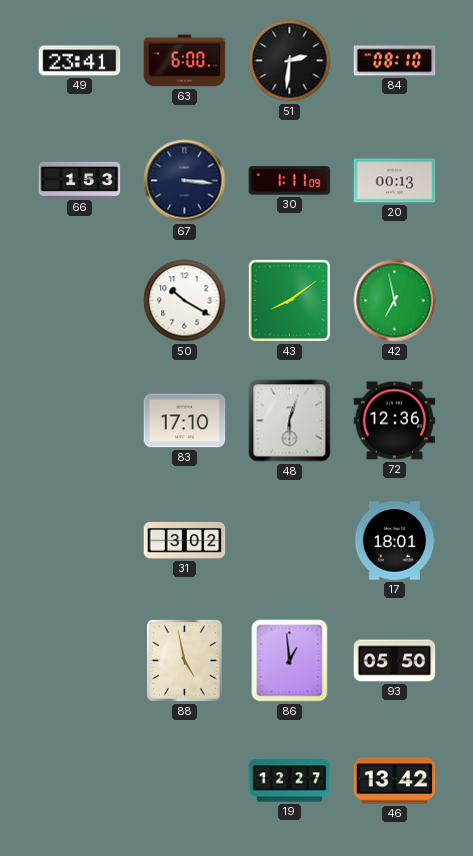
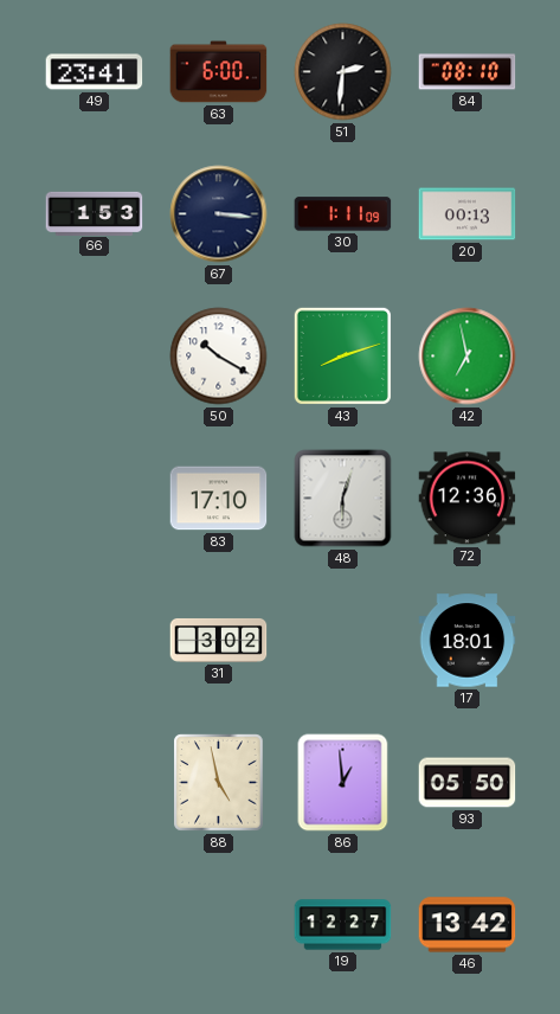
43: 8:09 -> 8:12 (342, 355)
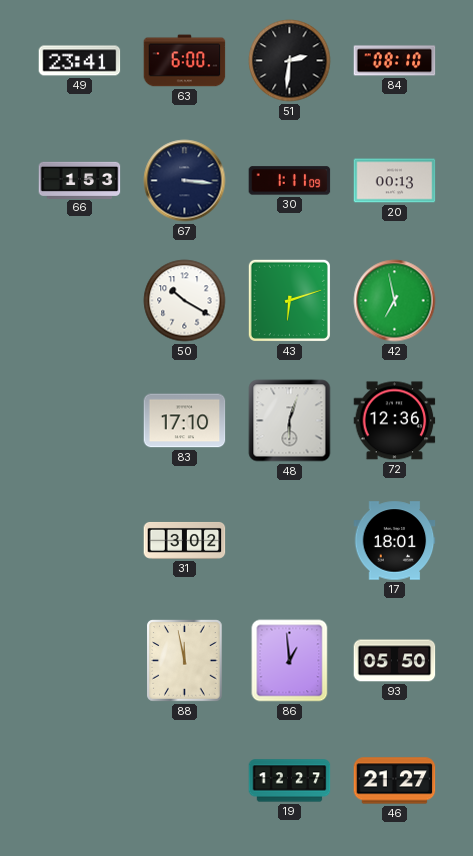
43: 8:12 -> 6:12 (289, 300)
88: 4:58 -> 11:58 (185, 661)
46: 13:42 -> 21:27 (395, 781)
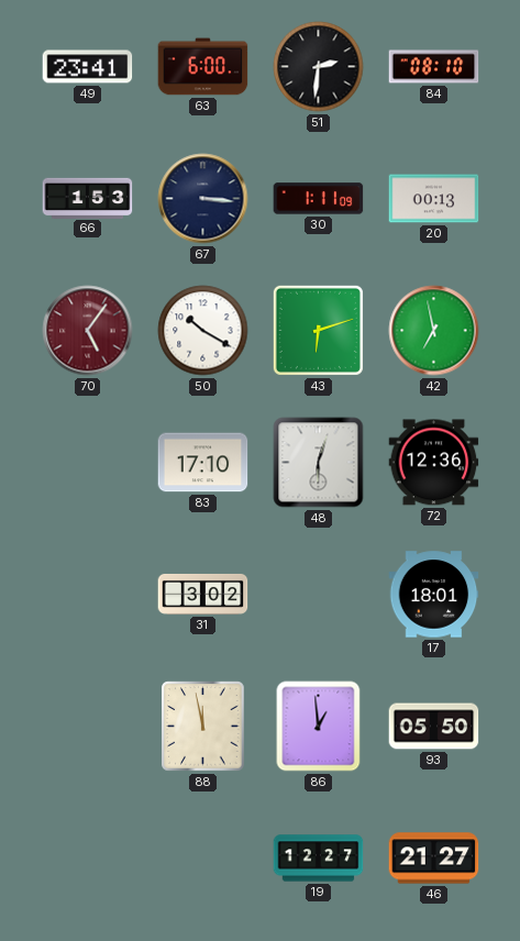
70: none -> 5:06 (88, 331)
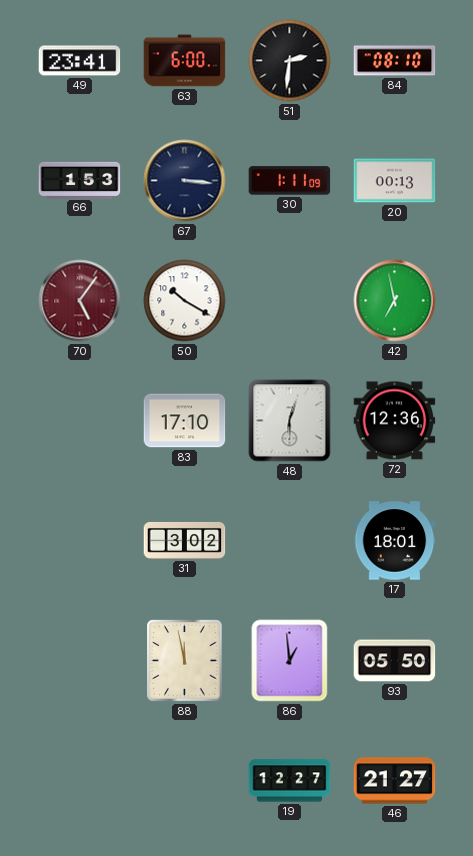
43: 6:12 -> none (318, 330)
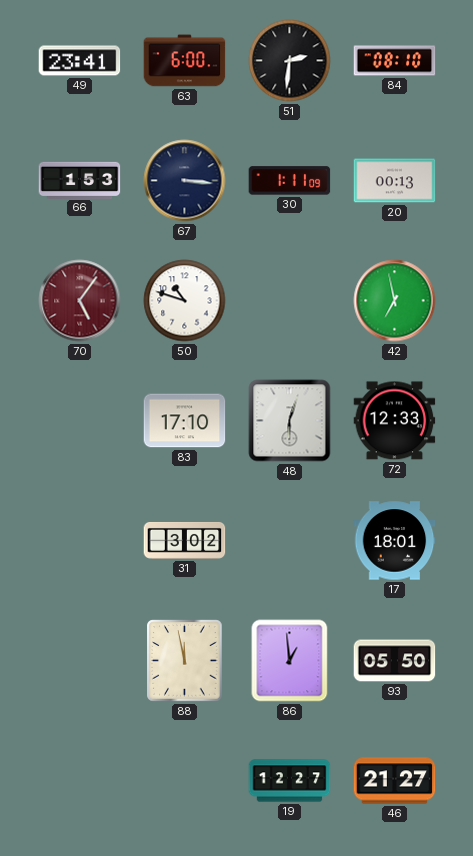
50: 10:20 -> 10:48 (185, 301)
72: 12:36 -> 12:33 (395, 421)
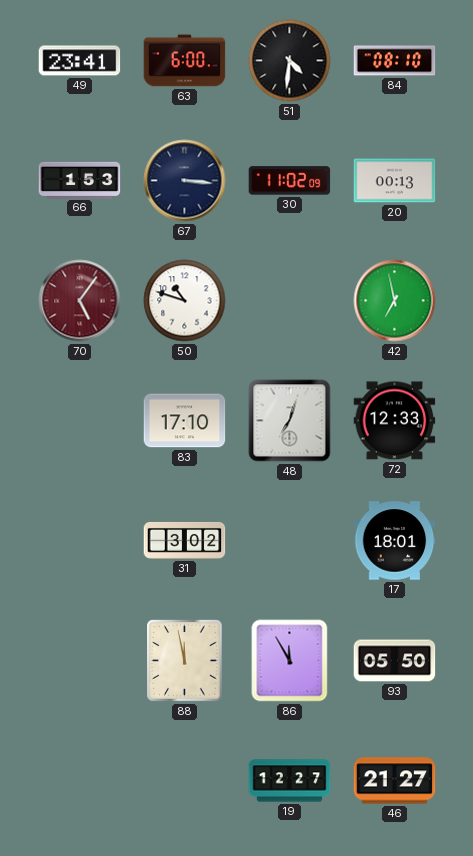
51: 2:31 -> 4:31 (290, 61)
30: 1:11 -> 11:02 (290, 181)
48: 6:03 -> 7:03 (290, 421)
86: 12:59 -> 11:55 (290, 661)
